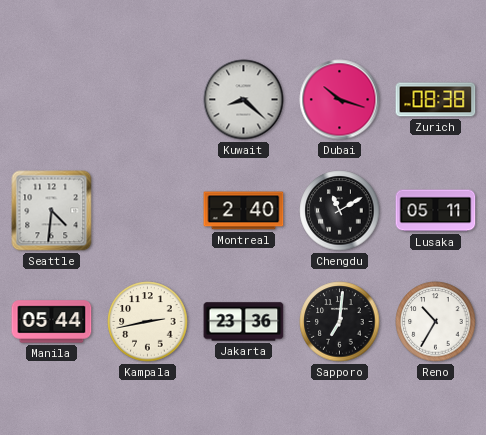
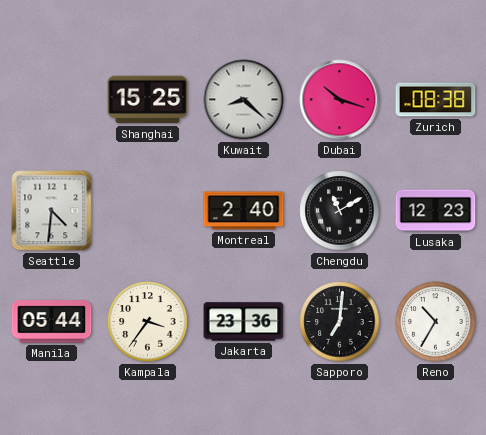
Shanghai: none -> 15:25 (148, 100)
Lusaka: 05:11 -> 12:23 (436, 211)
Kampala: 2:43 -> 3:36 (148, 322)
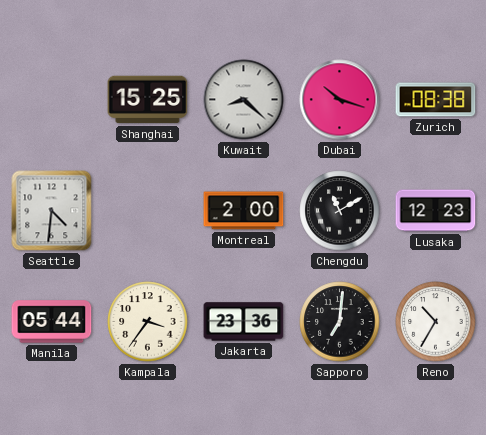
Montreal: 2:40 -> 2:00 (244, 211)
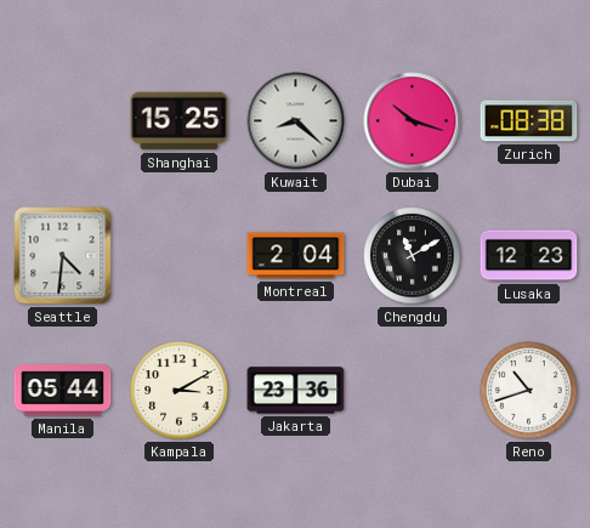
Montreal: 2:00 -> 2:04 (296, 256)
Kampala: 3:36 -> 3:10 (180, 391)
Sapporo: 7:01 -> none (340, 322)
Reno: 10:35 -> 10:42 (529, 391)
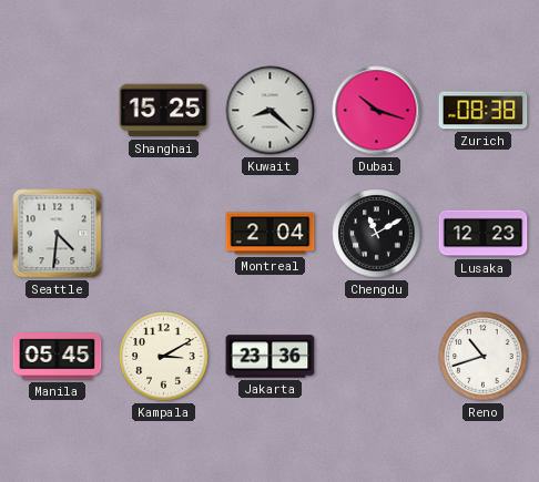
Manila: 05:44 -> 05:45 (58, 357)
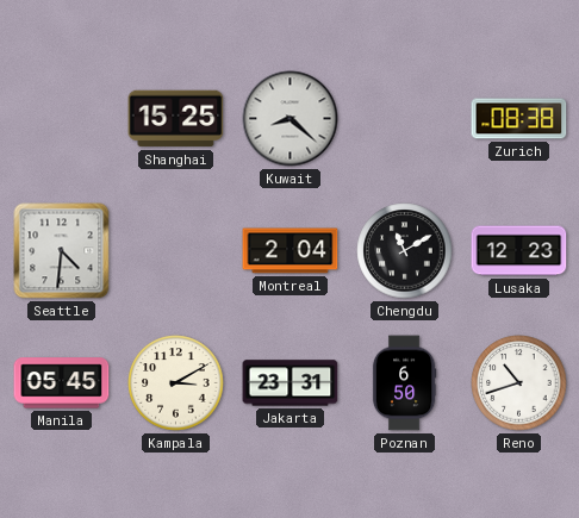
Dubai: 10:18 -> none (377, 111)
Jakarta: 23:36 -> 23:31 (291, 383)
Poznan: none -> 6:50 (404, 383)
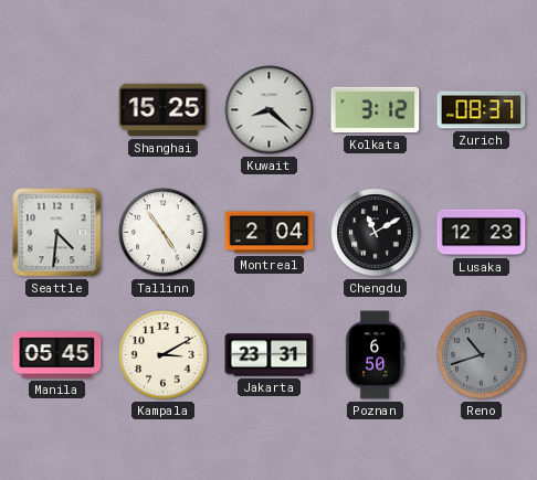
Kolkata: none -> 3:12 (376, 110)
Zurich: 08:38 -> 08:37 (482, 110)
Tallinn: none -> 4:54 (164, 233)
Reno dial: white -> grey (482, 355)
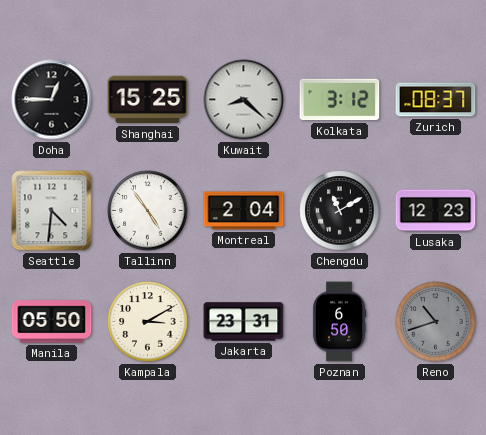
Doha: none -> 12:45 (52, 100)
Manila: 05:45 -> 05:50 (52, 322)
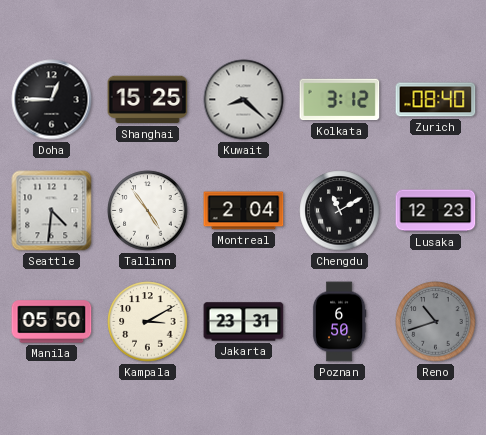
Zurich: 08:37 -> 08:40 (436, 100)
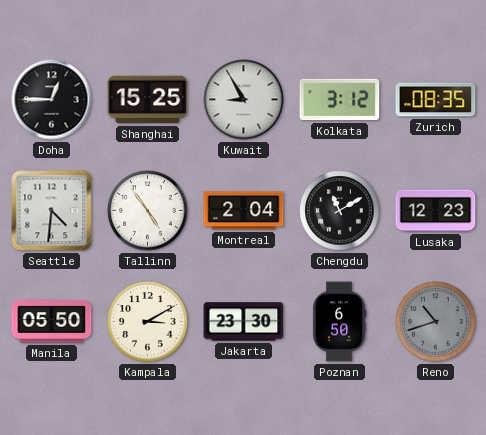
Kuwait: 8:22 -> 8:55 (244, 100)
Zurich: 08:40 -> 08:35 (436, 100)
Jakarta: 23:31 -> 23:30 (244, 322)
